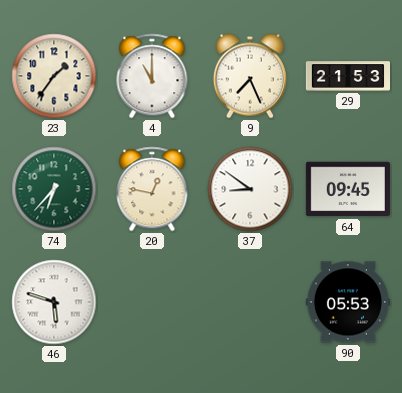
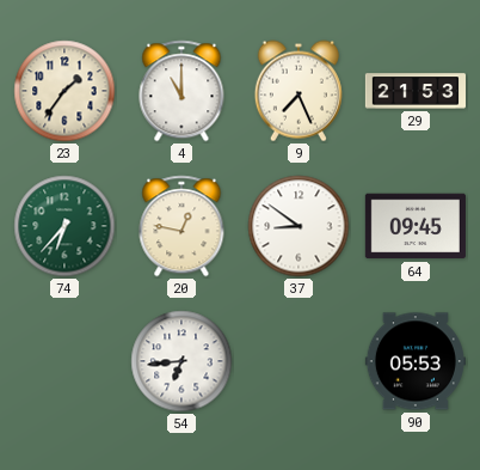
46: 5:48 -> none (54, 302)
54: none -> 6:44 (181, 361)
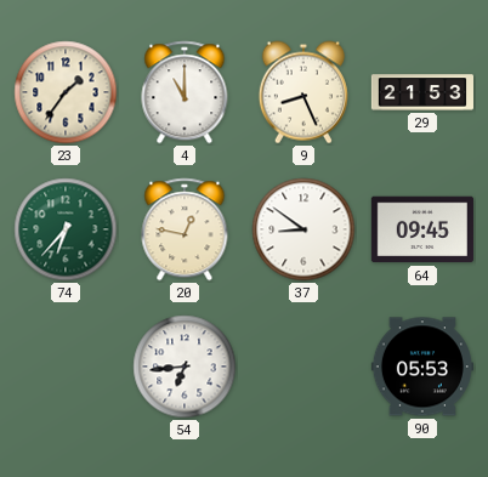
9: 7:26 -> 8:26 (303, 92)
